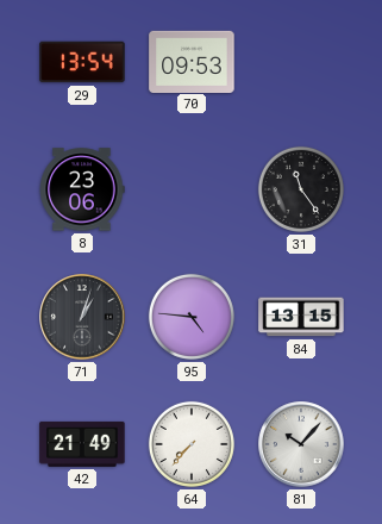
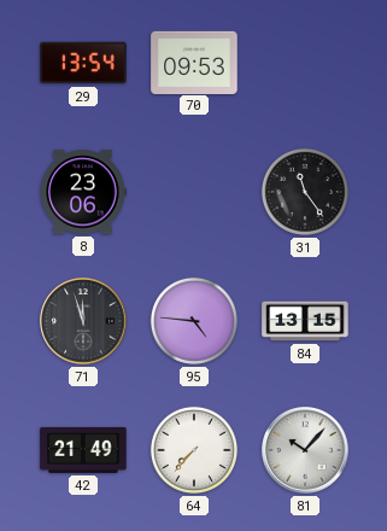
71: 1:03 -> 11:57 (83, 321)
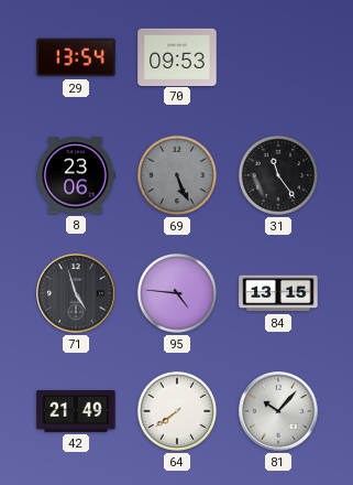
69: none -> 5:26 (177, 175)
71: 11:57 -> 4:57 (76, 293)
64: 7:37 -> 7:39 (177, 411)
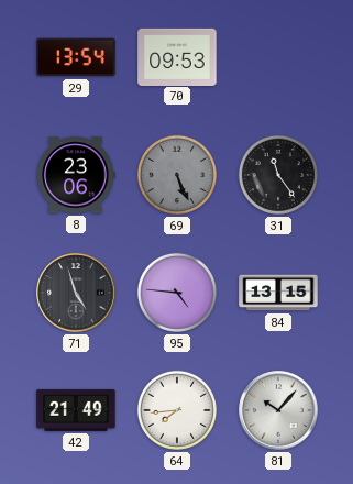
64: 7:39 -> 7:44 (177, 410)
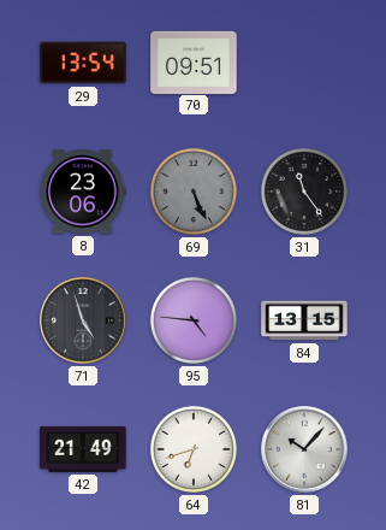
70: 09:53 -> 09:51 (194, 61)
64: 7:44 -> 6:42 (194, 449)
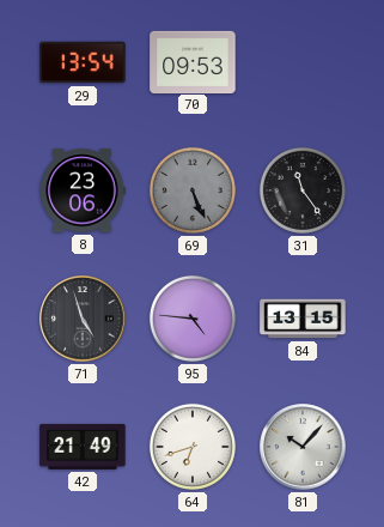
70: 09:51 -> 09:53 (193, 61)
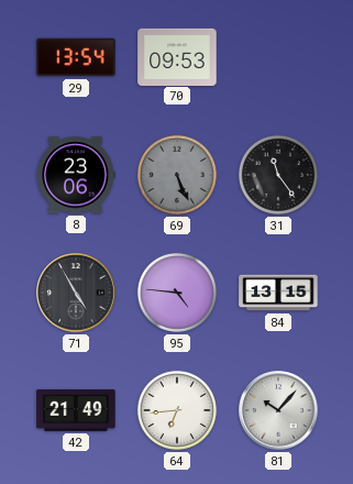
71: 4:57 -> 4:55 (76, 293)
64: 6:42 -> 6:44 (177, 410)
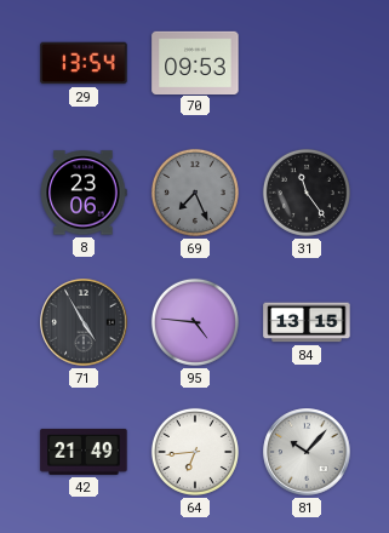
69: 5:26 -> 7:26 (195, 193)
